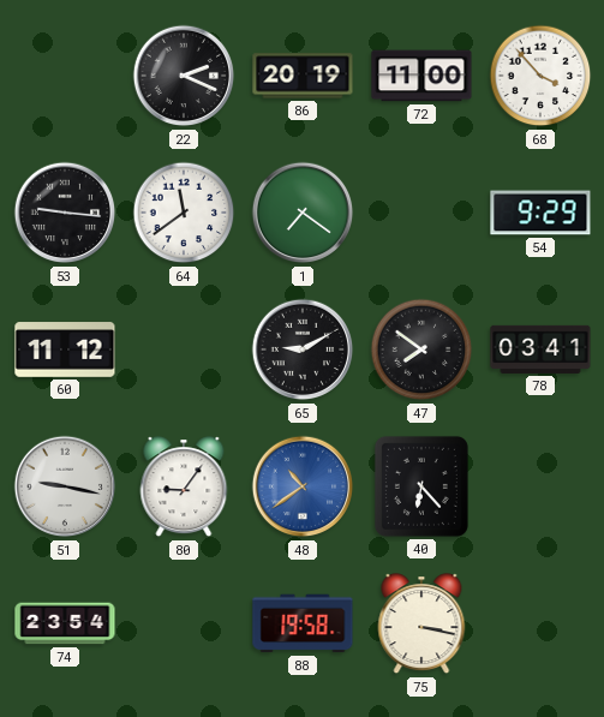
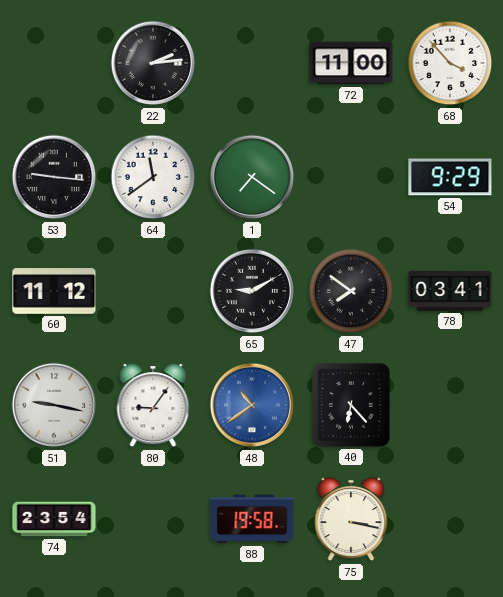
22: 2:19 -> 2:14 (153, 63)
86: 20:19 -> none (303, 76)
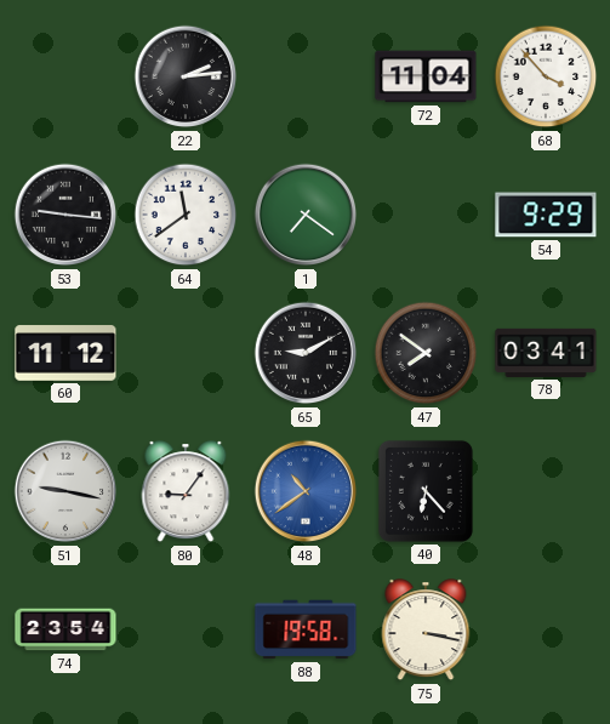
72: 11:00 -> 11:04 (426, 76)
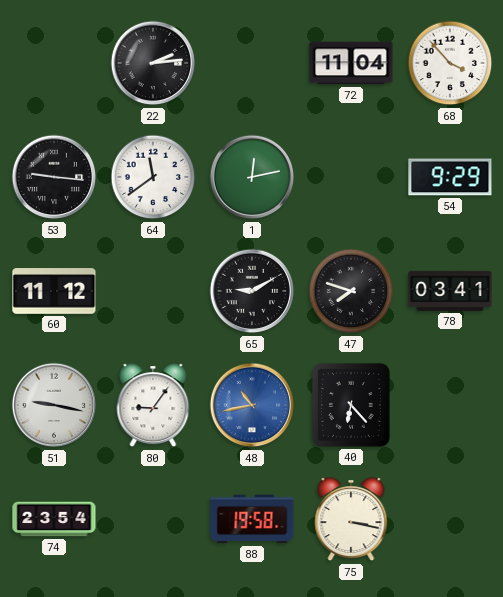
1: 7:21 -> 12:13 (252, 177)
47: 7:51 -> 7:48 (351, 291)
48: 10:39 -> 10:43 (252, 405)
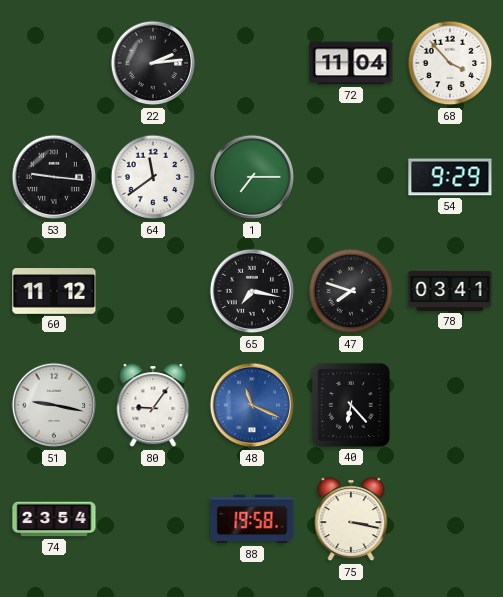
1: 12:13 -> 7:15 (252, 177)
65: 9:10 -> 7:17 (252, 291)
48: 10:43 -> 11:19 (252, 405)
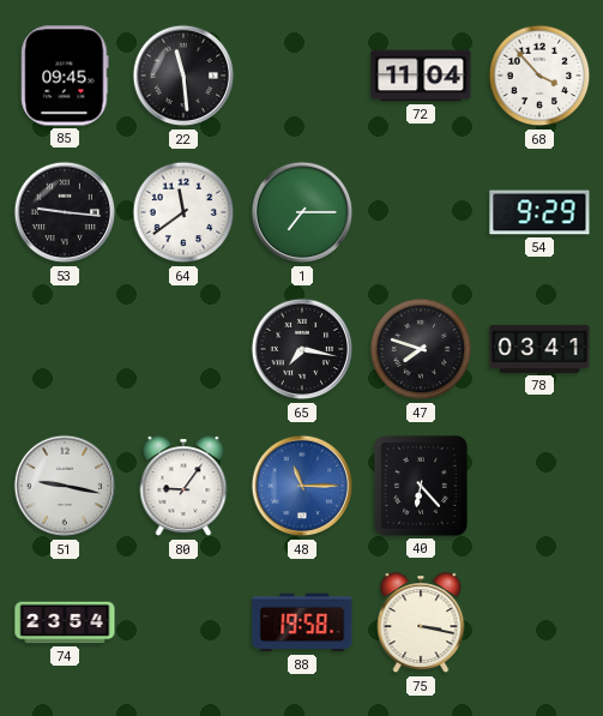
85: none -> 09:45 (65, 76)
22: 2:14 -> 11:29 (183, 76)
60: 11:12 -> none (54, 291)
48: 11:19 -> 11:15 (302, 486)
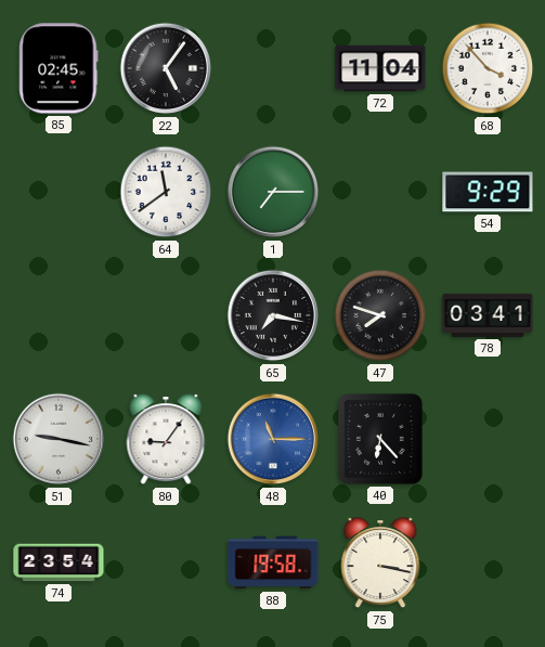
85: 09:45 -> 02:45 (59, 68)
22: 11:29 -> 5:06 (166, 68)
53: 9:16 -> none (65, 212)
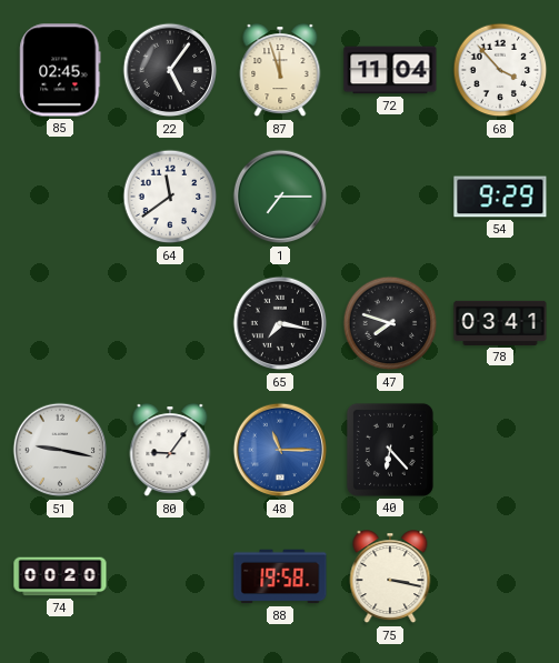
87: none -> 11:57 (280, 71)
74: 23:54 -> 00:20 (60, 576)
